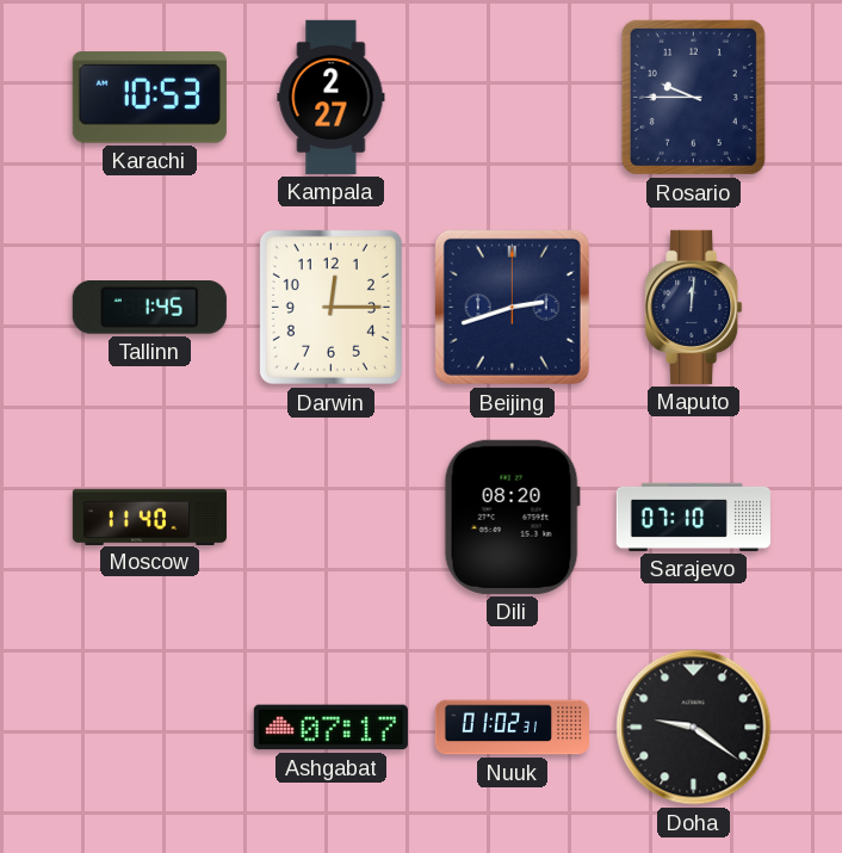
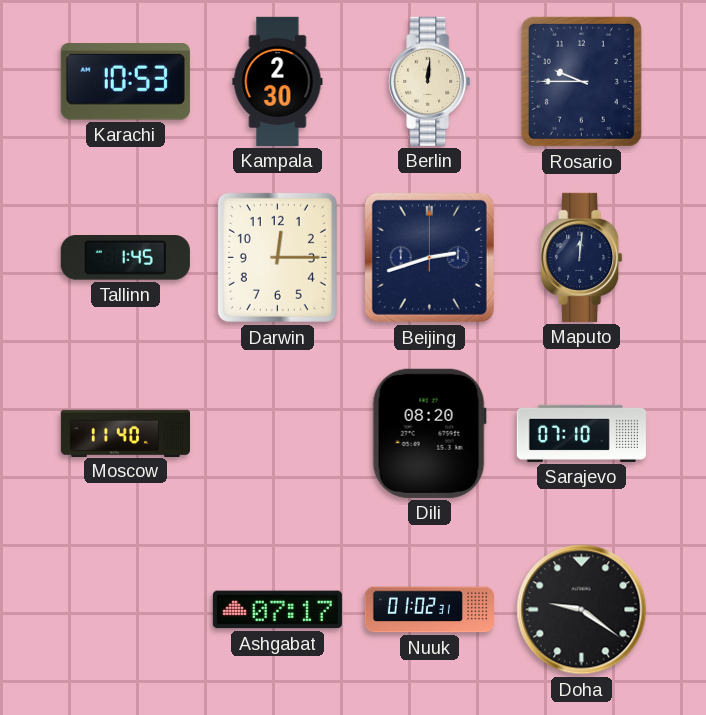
Kampala: 2:27 -> 2:30 (278, 81)
Berlin: none -> 12:01 (430, 81)
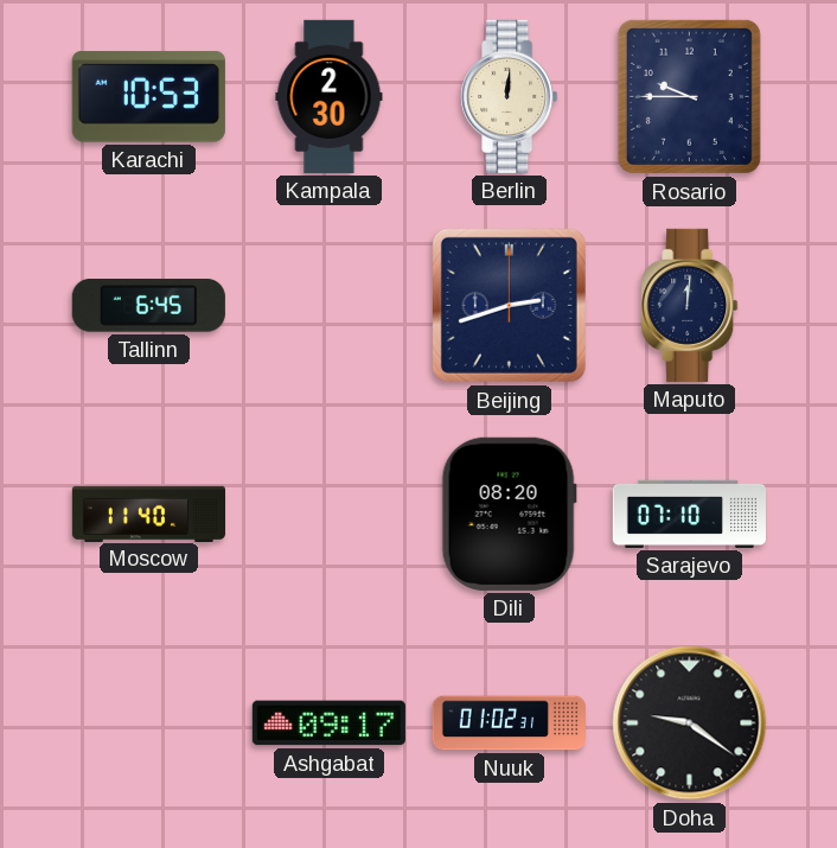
Tallinn: 1:45 -> 6:45 (148, 306)
Darwin: 12:15 -> none (277, 257)
Ashgabat: 07:17 -> 09:17 (328, 723)
